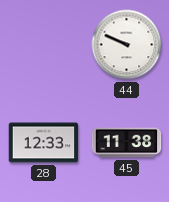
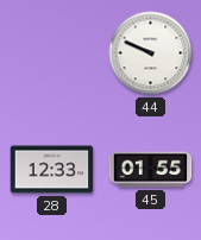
45: 11:38 -> 01:55 (151, 170)
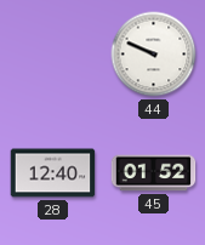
28: 12:33 -> 12:40 (53, 173)
45: 01:55 -> 01:52 (154, 173)
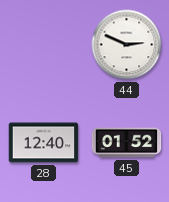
44: 9:49 -> 2:49 (127, 45)
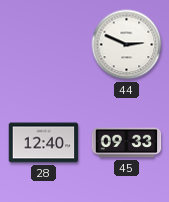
45: 01:52 -> 09:33 (127, 143)
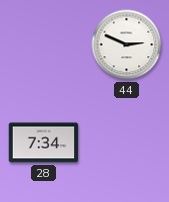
28: 12:40 -> 7:34 (44, 143)
45: 09:33 -> none (127, 143)
